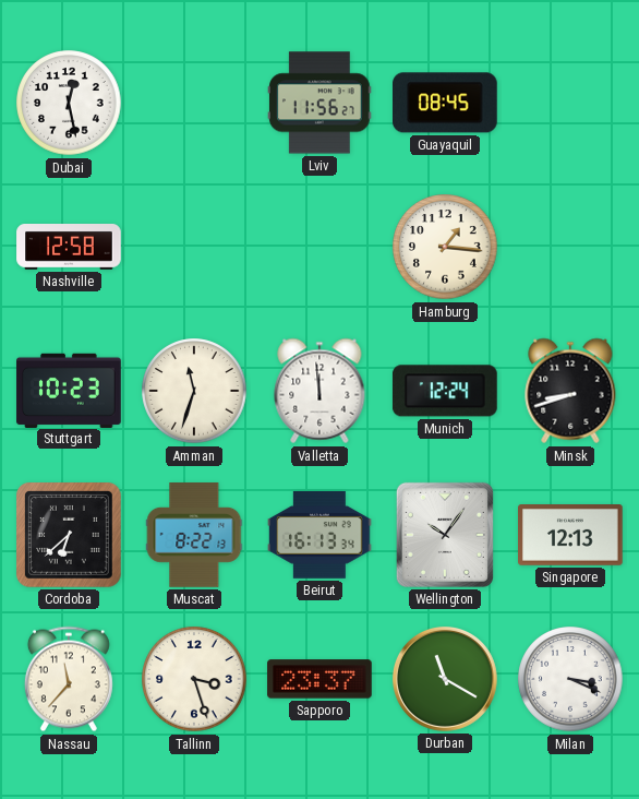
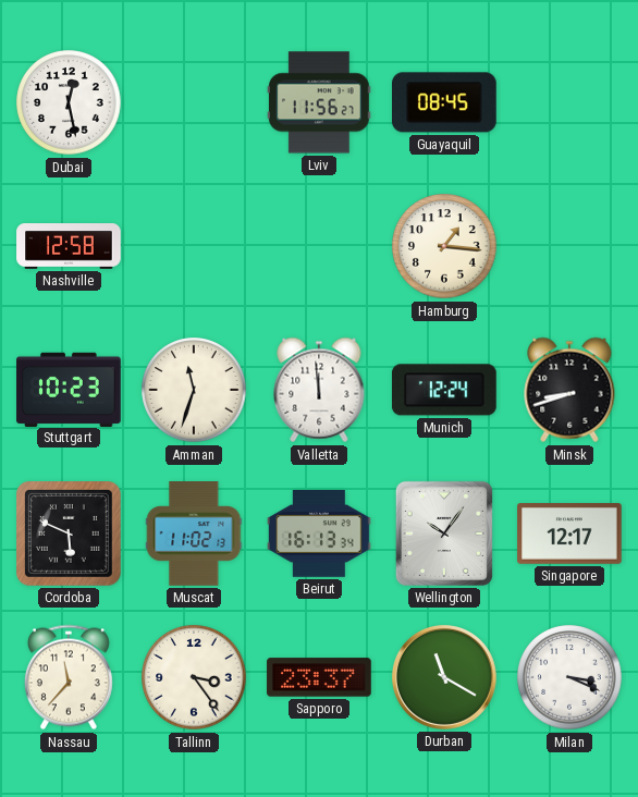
Cordoba: 6:38 -> 5:49 (70, 535)
Muscat: 8:22 -> 11:02 (194, 534)
Singapore: 12:13 -> 12:17 (569, 535)
Tallinn: 3:27 -> 3:24 (194, 677)
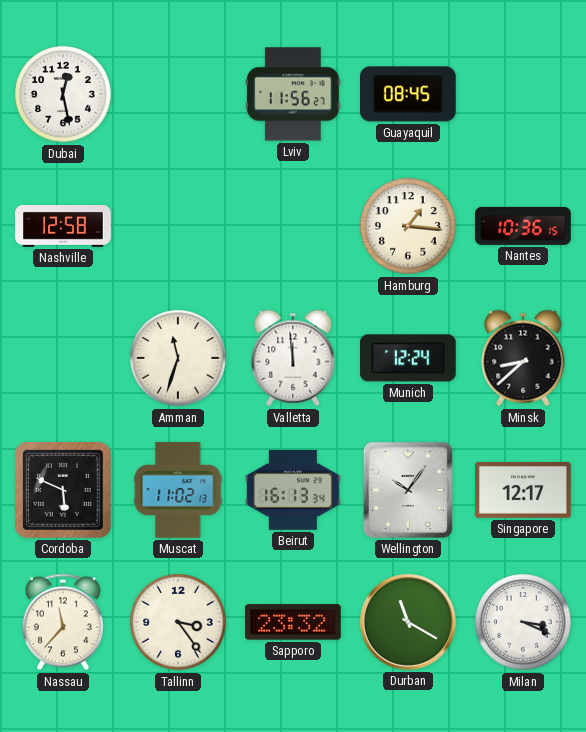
Nantes: none -> 10:36 (523, 226)
Stuttgart: 10:23 -> none (69, 389)
Minsk: 8:42 -> 8:38 (523, 358)
Sapporo: 23:37 -> 23:32 (293, 622)
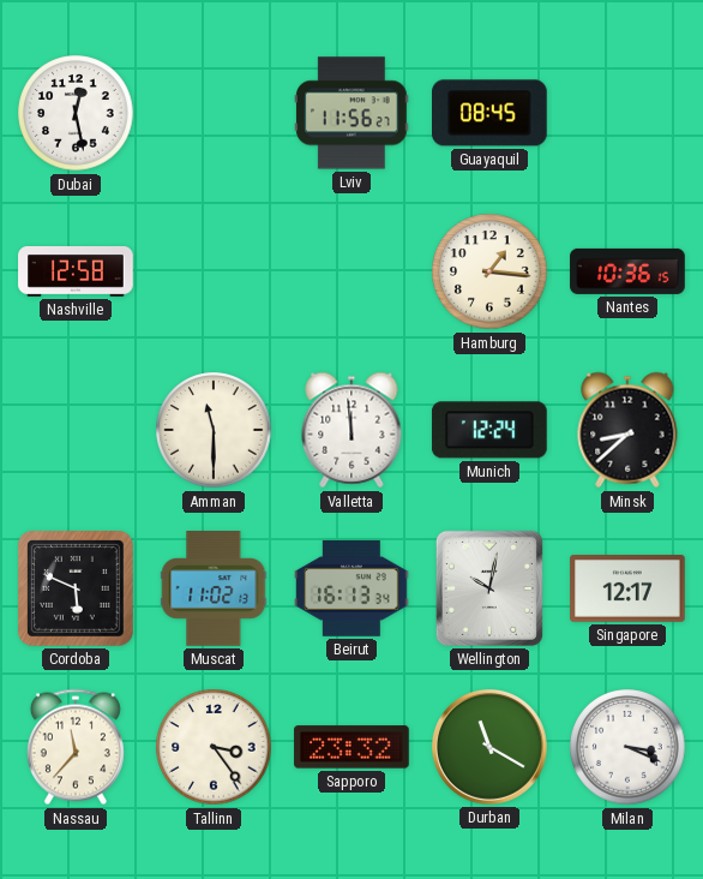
Amman: 11:33 -> 11:30 (214, 430)
Wellington: 10:06 -> 10:02 (489, 588)
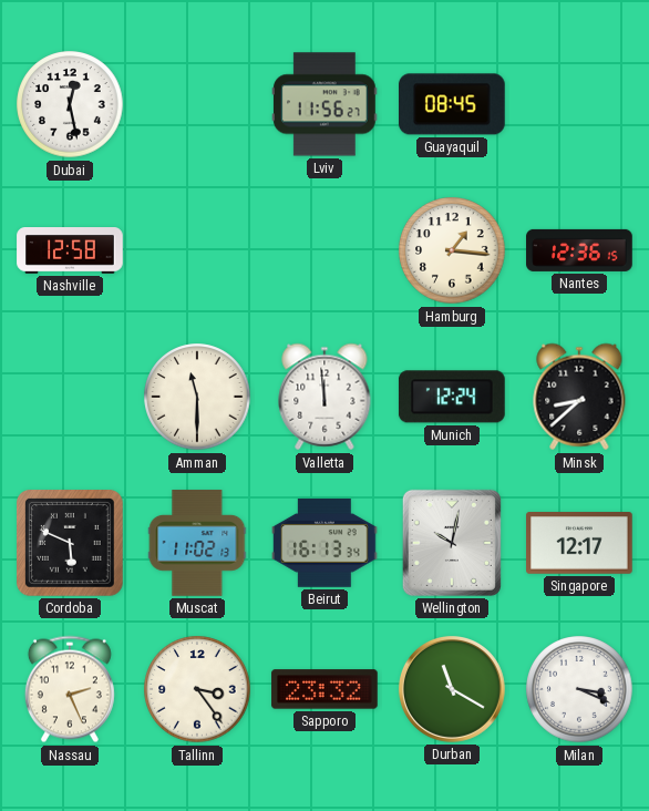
Nantes: 10:36 -> 12:36 (579, 250)
Nassau: 11:37 -> 2:26 (70, 689)
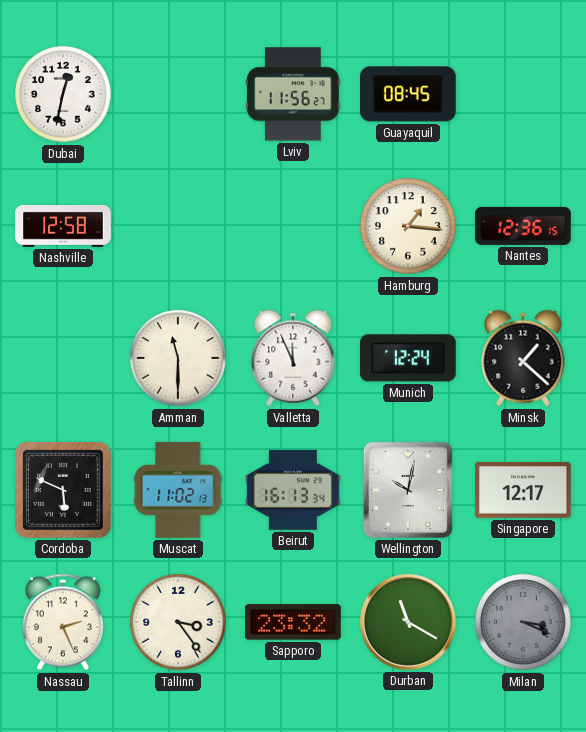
Dubai: 12:28 -> 12:32 (63, 94)
Valletta: 11:59 -> 11:56 (293, 358)
Minsk: 8:38 -> 1:22 (523, 358)
Milan dial: white -> grey (523, 622)
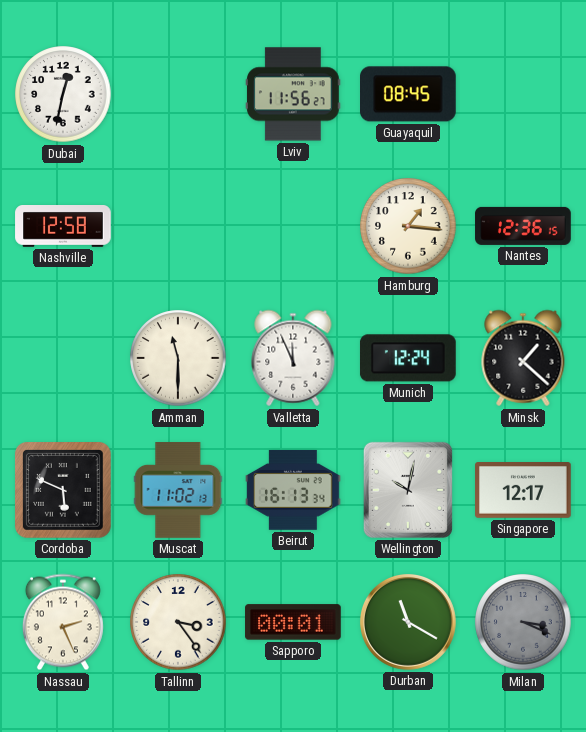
Sapporo: 23:32 -> 00:01 (293, 622)
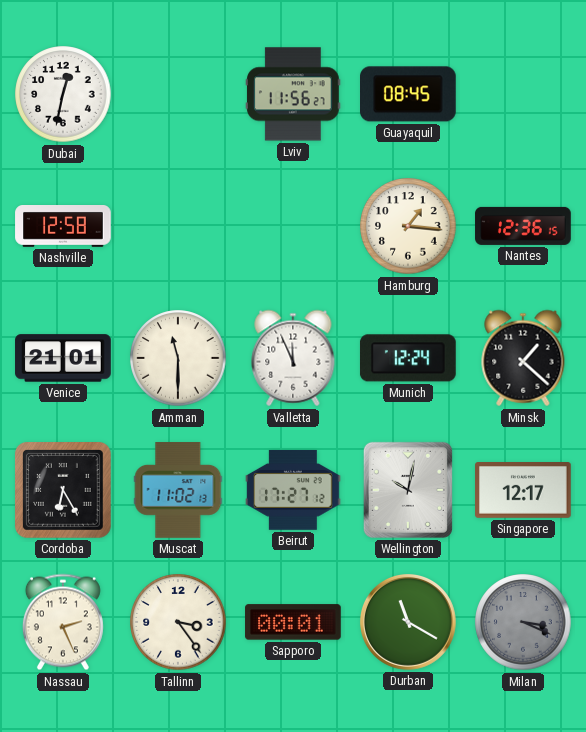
Venice: none -> 21:01 (63, 358)
Cordoba: 5:49 -> 6:25 (64, 491)
Beirut: 16:13 -> 17:27 (293, 490)
